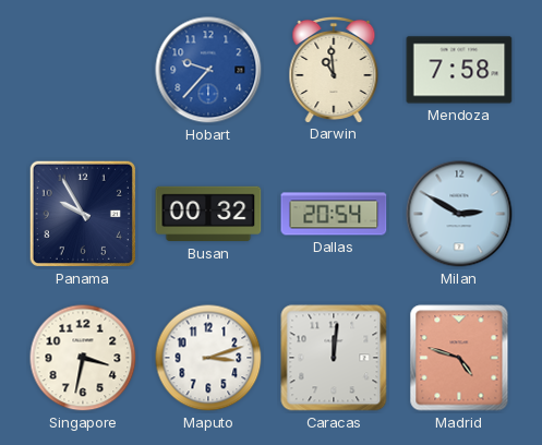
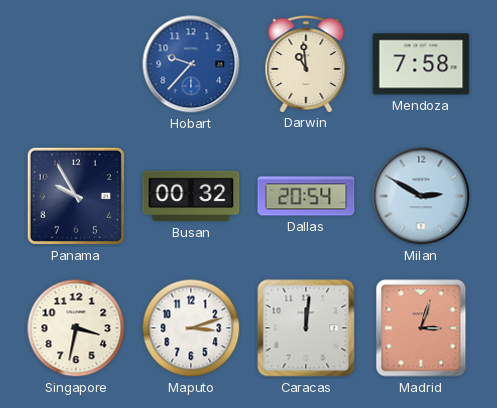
Madrid: 4:48 -> 3:03 (421, 328)
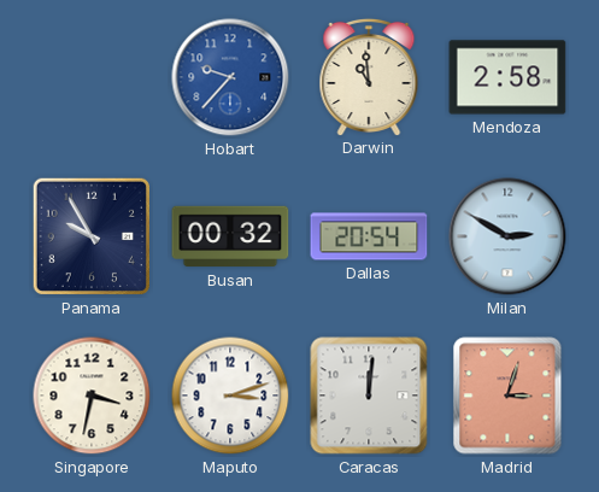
Mendoza: 7:58 -> 2:58 (507, 77)
